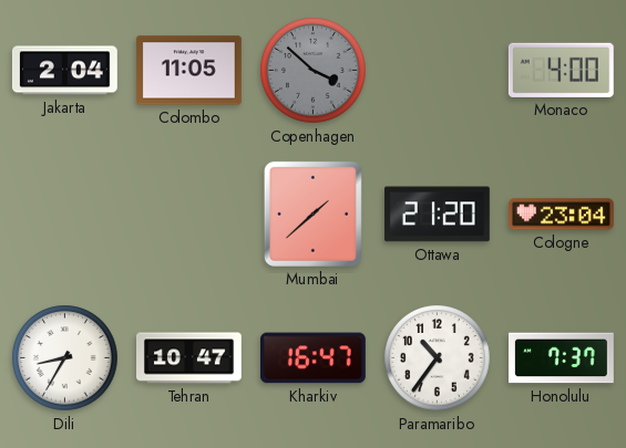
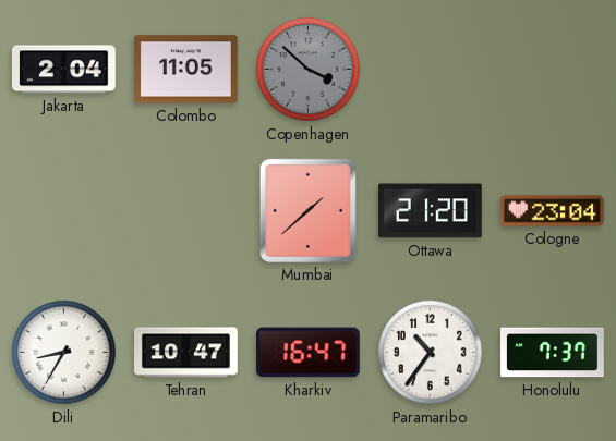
Monaco: 4:00 -> none (561, 70)
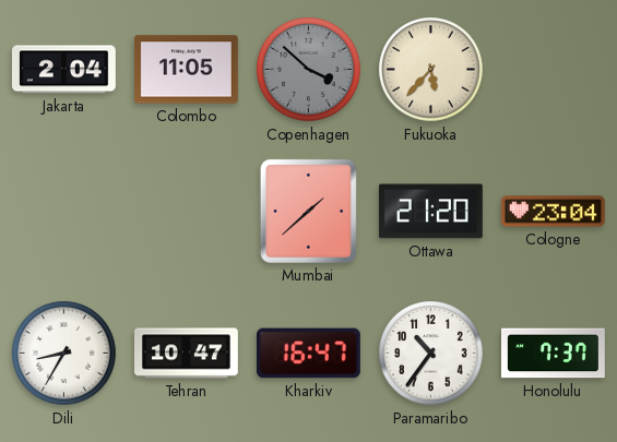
Fukuoka: none -> 5:37 (431, 70)
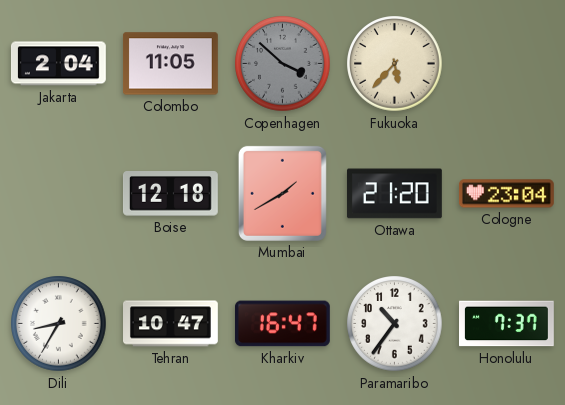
Boise: none -> 12:18 (170, 194)
Mumbai: 1:38 -> 1:40 (282, 193)
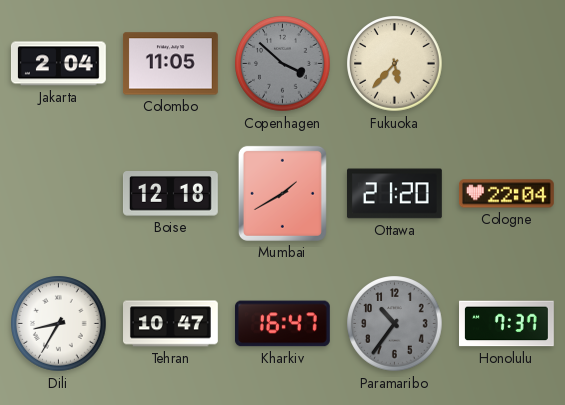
Cologne: 23:04 -> 22:04 (506, 194)
Paramaribo dial: white -> grey (395, 324)
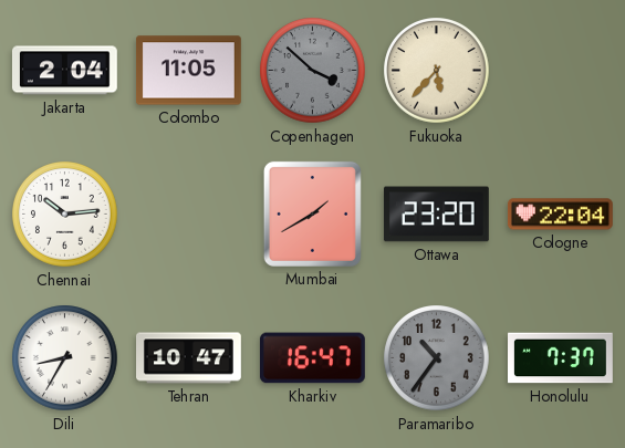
Chennai: none -> 10:14 (65, 215)
Boise: 12:18 -> none (170, 194)
Ottawa: 21:20 -> 23:20 (436, 215)
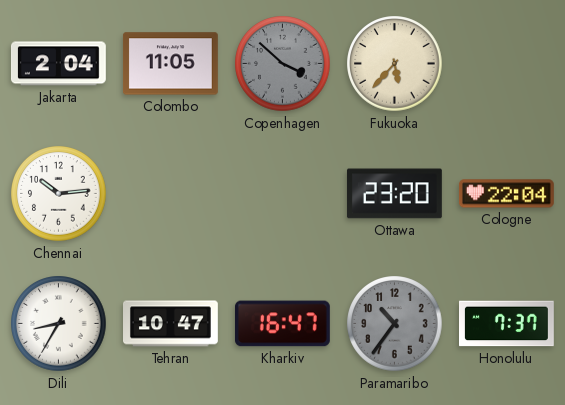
Mumbai: 1:40 -> none (312, 213)
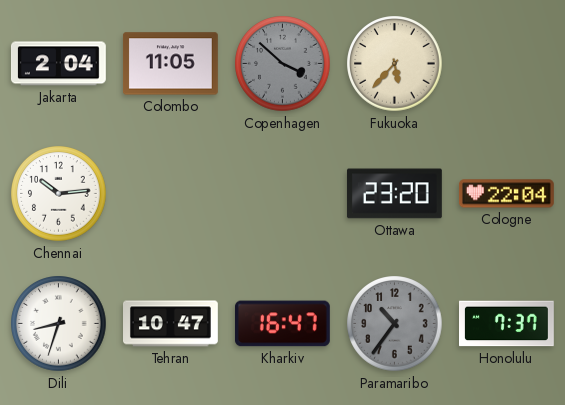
Dili: 8:35 -> 8:33 (59, 324)
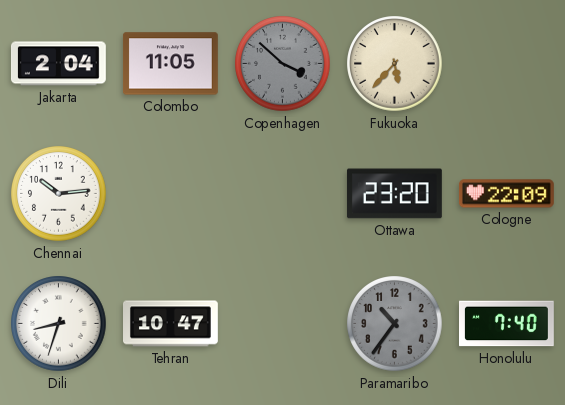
Cologne: 22:04 -> 22:09 (506, 194)
Kharkiv: 16:47 -> none (282, 324)
Honolulu: 7:37 -> 7:40 (507, 324)
